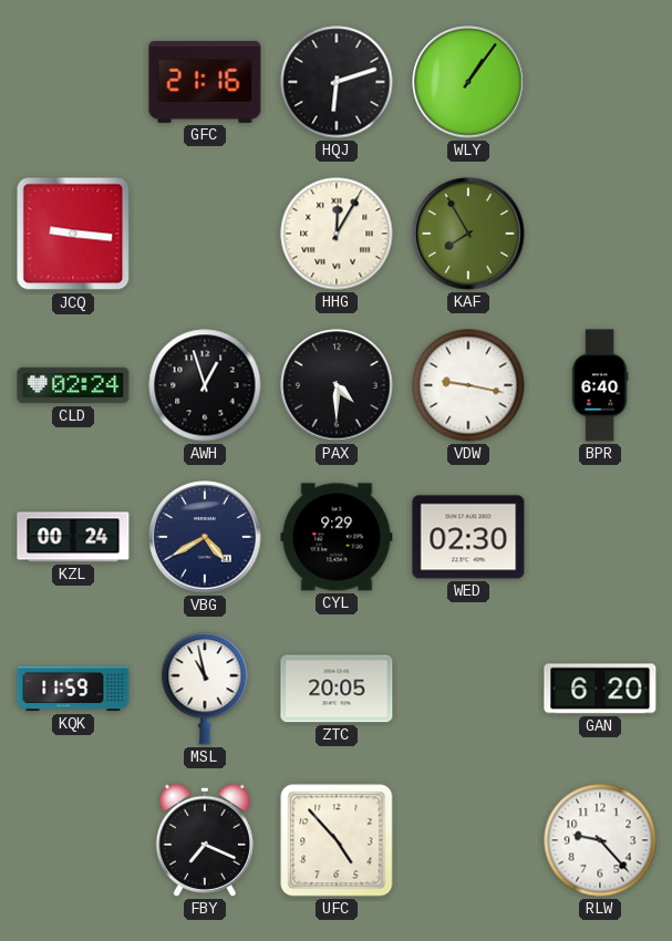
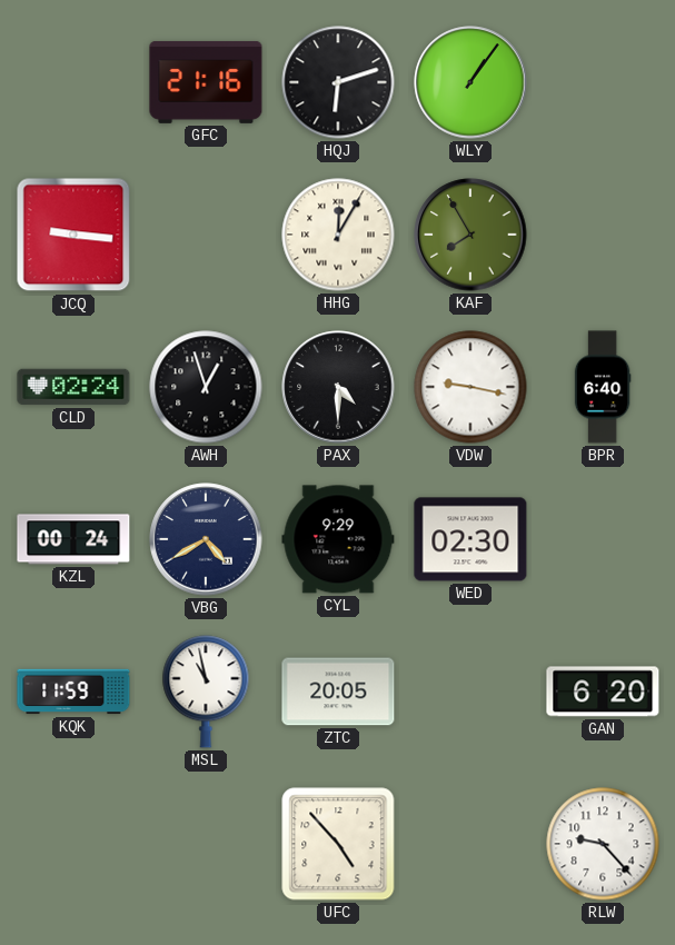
FBY: 7:19 -> none (205, 840)
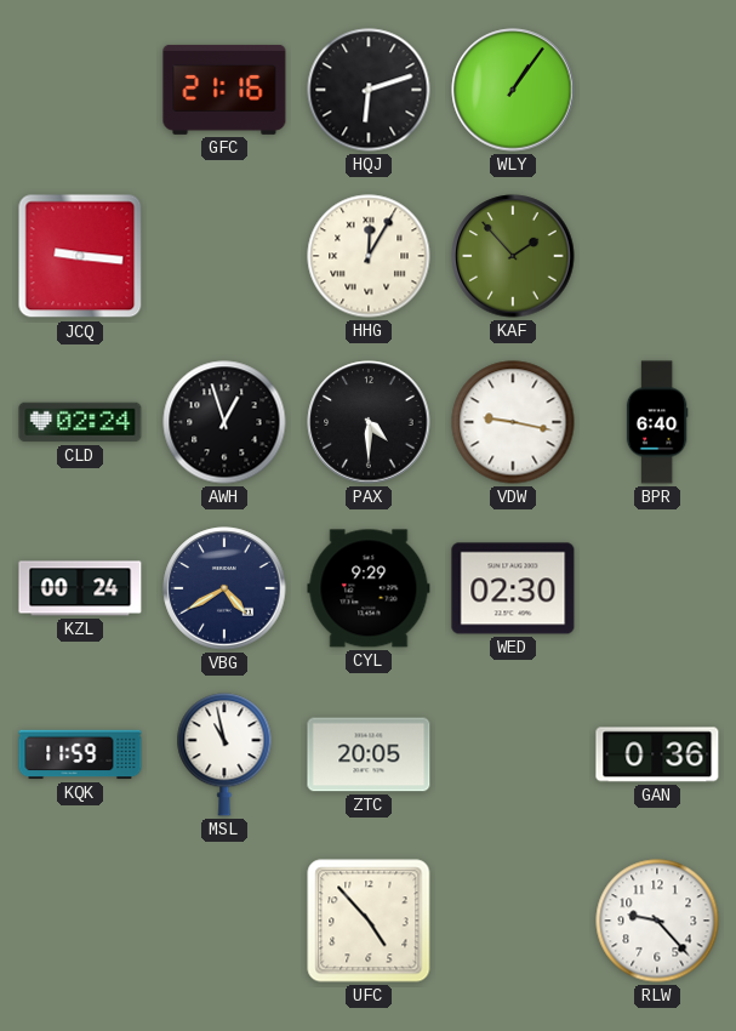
KAF: 7:55 -> 1:53 (513, 256)
GAN: 6:20 -> 0:36 (657, 754)
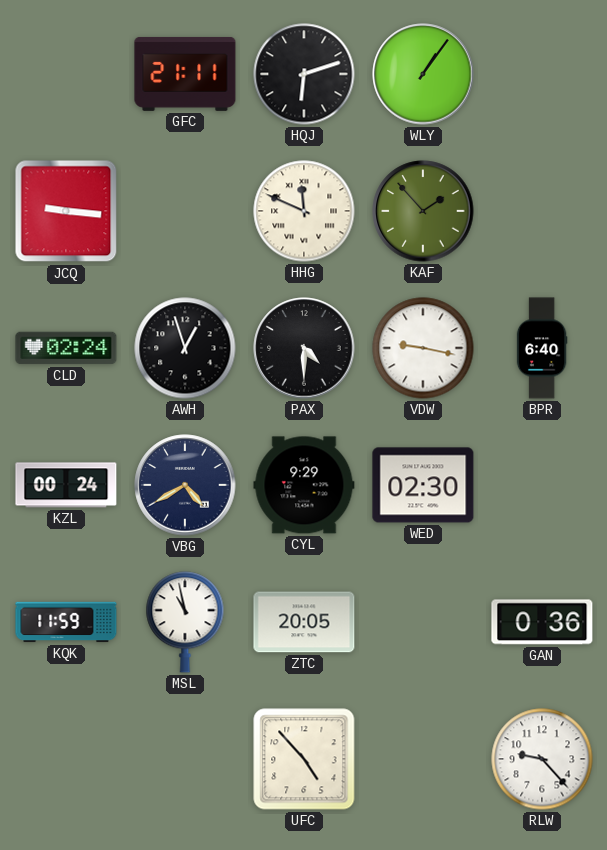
GFC: 21:16 -> 21:11 (185, 74)
HHG: 12:05 -> 11:49 (304, 211)
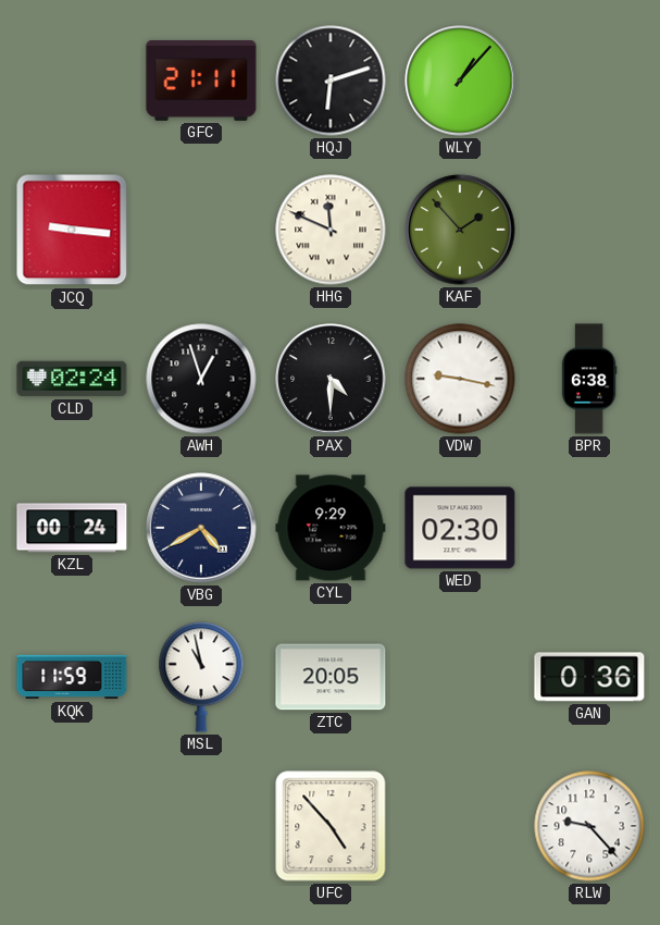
WLY: 1:06 -> 1:07 (460, 81)
BPR: 6:40 -> 6:38 (589, 379)
